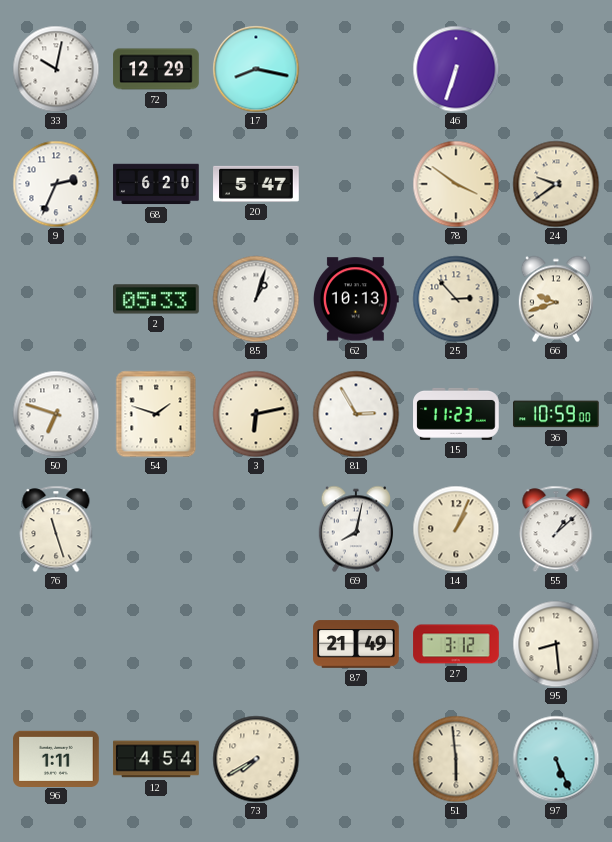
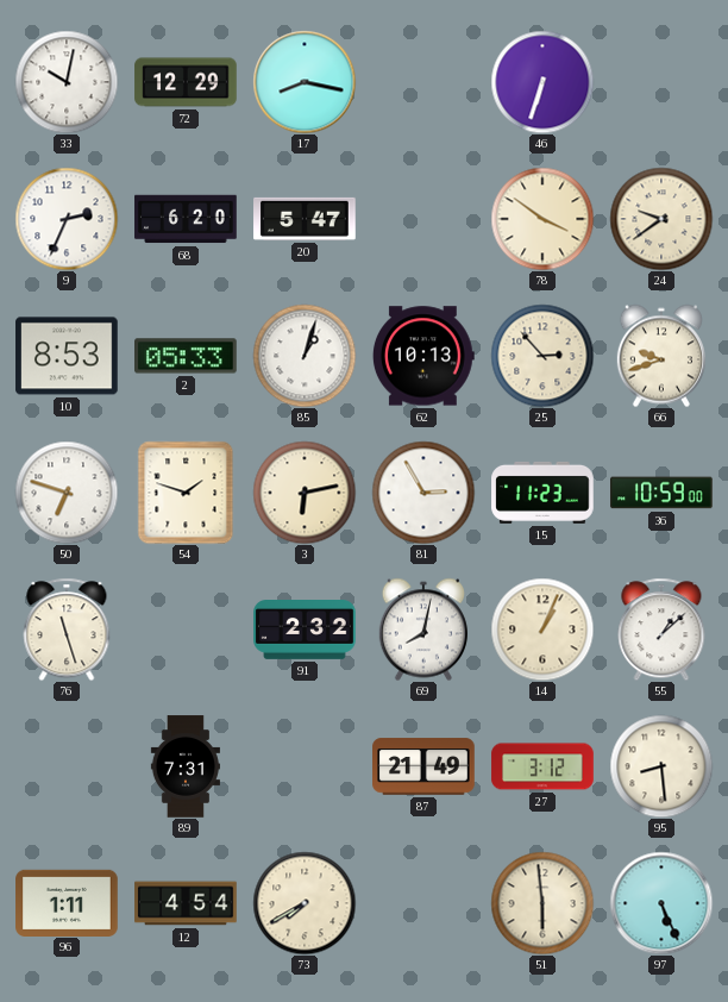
10: none -> 8:53 (67, 356)
91: none -> 2:32 (305, 631)
89: none -> 7:31 (186, 766)
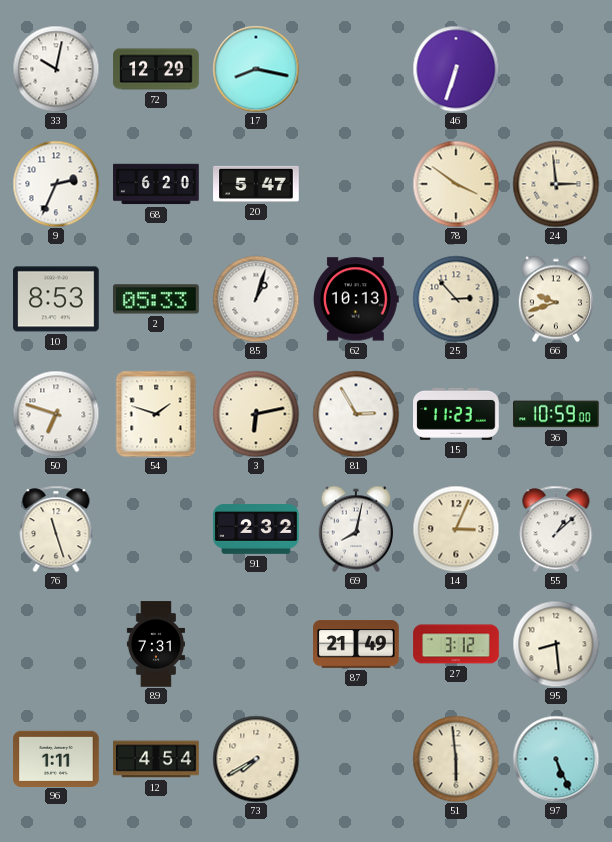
24: 9:39 -> 2:59 (556, 184)
14: 1:04 -> 3:04 (456, 529)
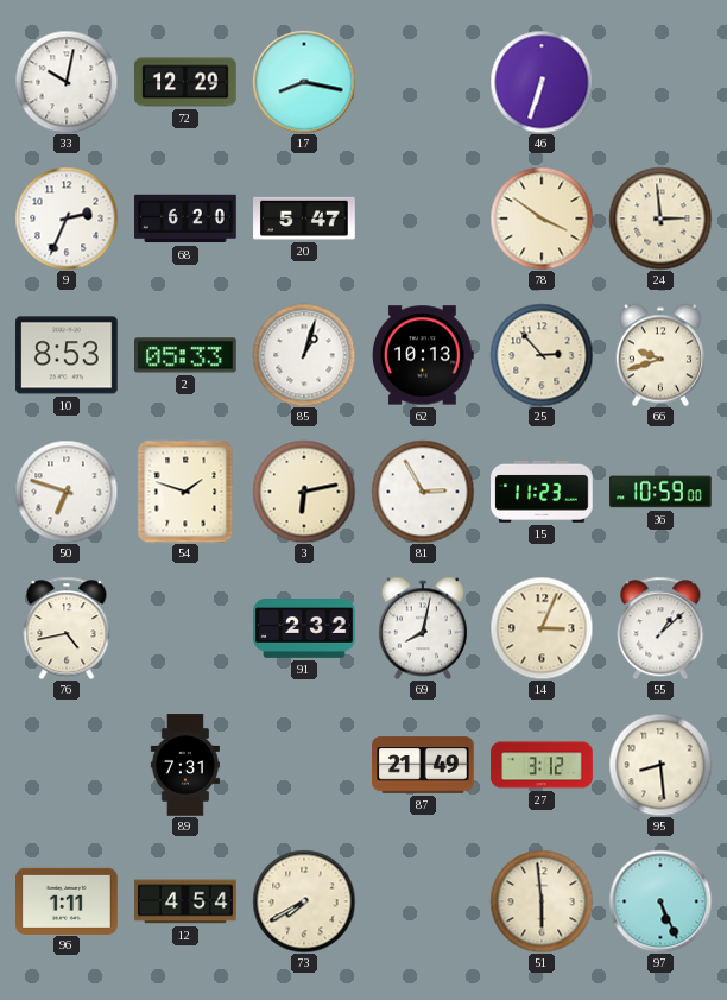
76: 11:27 -> 4:43 (67, 628)
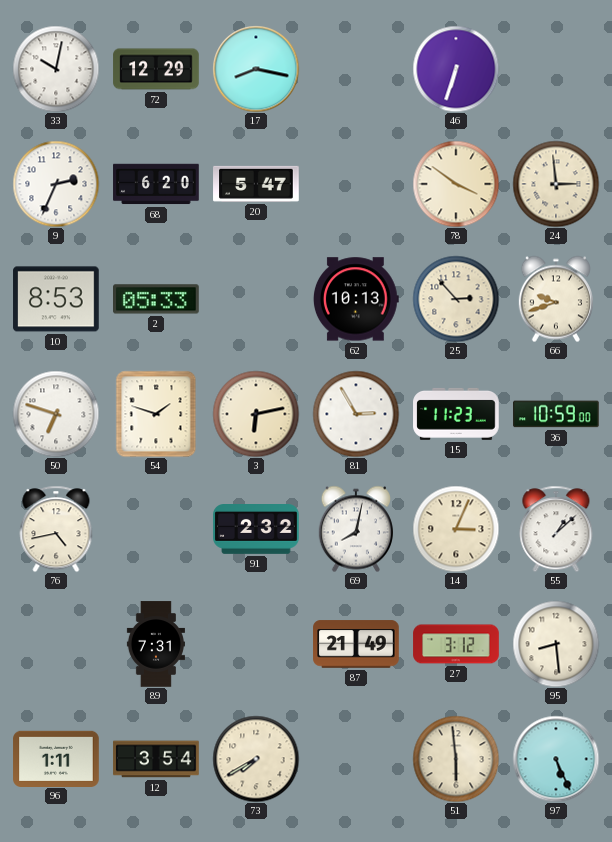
85: 1:03 -> none (304, 355)
12: 4:54 -> 3:54 (156, 759)
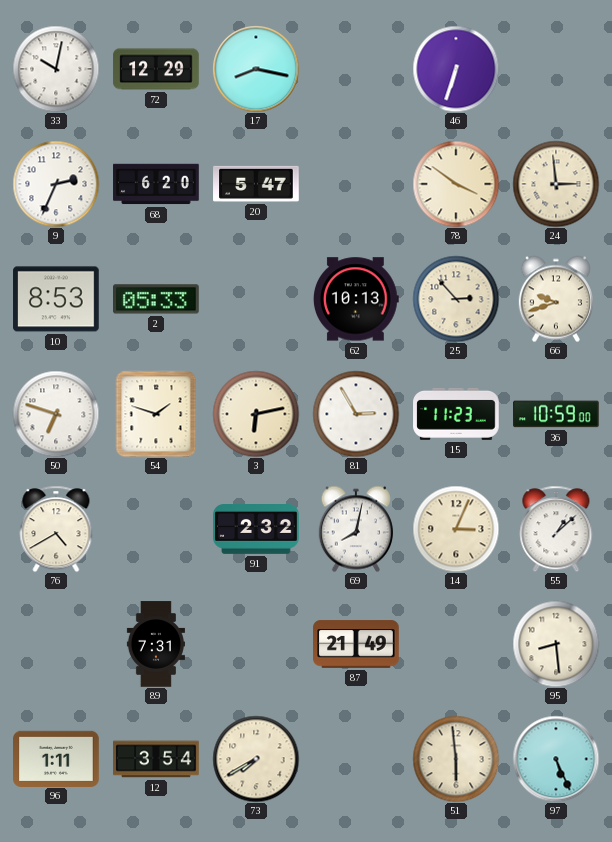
76: 4:43 -> 4:40 (56, 529)
27: 3:12 -> none (456, 644)
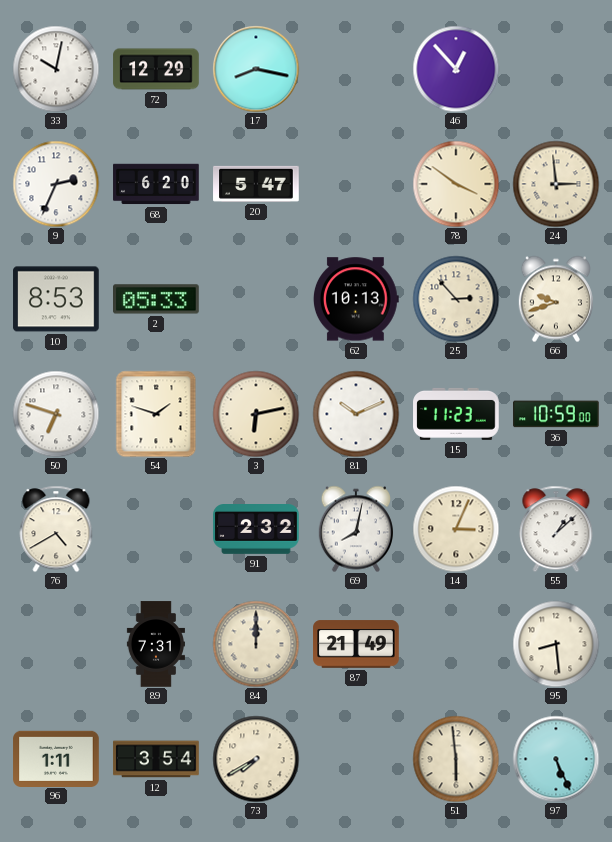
46: 6:33 -> 12:53 (456, 69)
81: 2:55 -> 10:11 (356, 414)
84: none -> 12:00 (256, 644)
